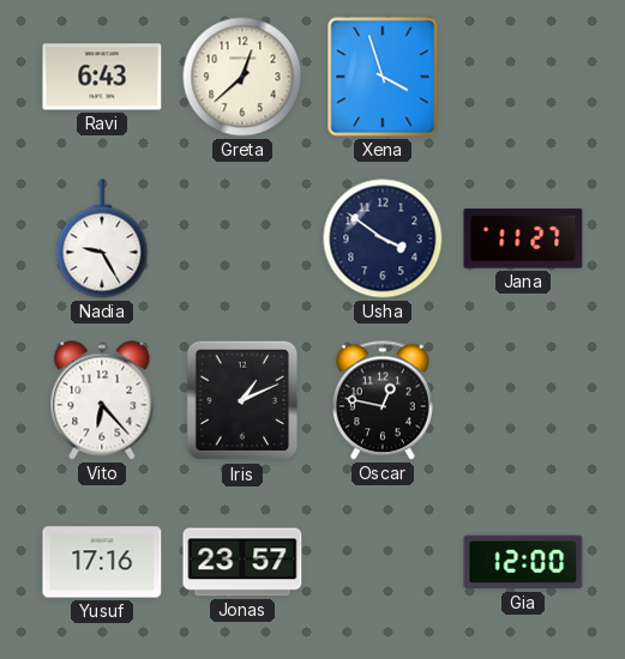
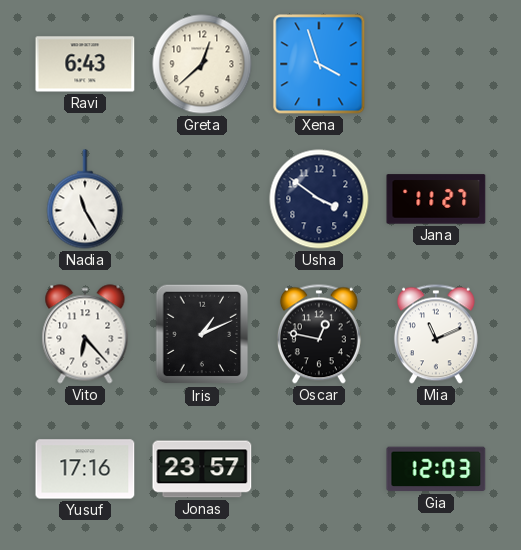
Nadia: 9:25 -> 11:25 (85, 199)
Mia: none -> 11:11 (436, 334)
Gia: 12:00 -> 12:03 (436, 469)
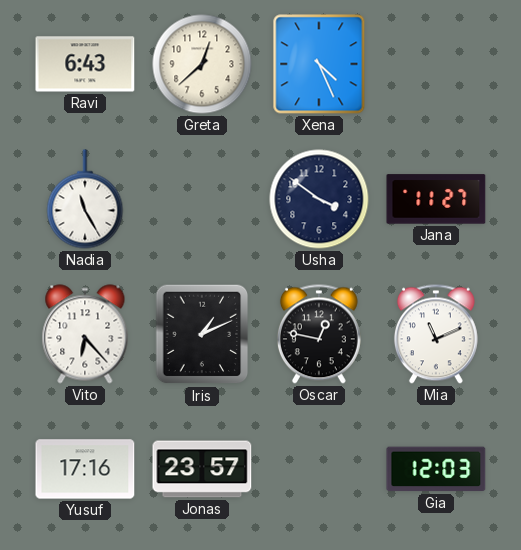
Xena: 3:57 -> 4:26 (319, 64)
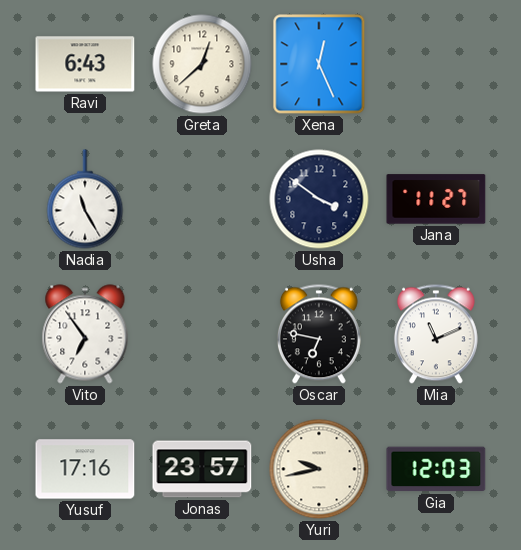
Xena: 4:26 -> 12:26 (319, 64)
Vito: 6:23 -> 6:54 (85, 334)
Iris: 1:11 -> none (202, 334)
Oscar: 12:47 -> 6:47 (319, 334)
Yuri: none -> 9:43 (319, 469)
